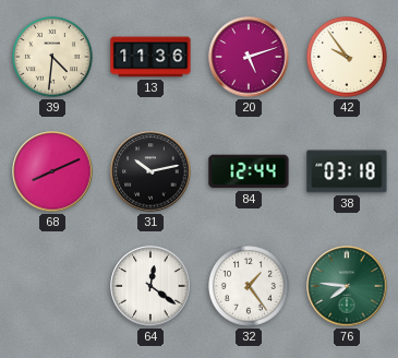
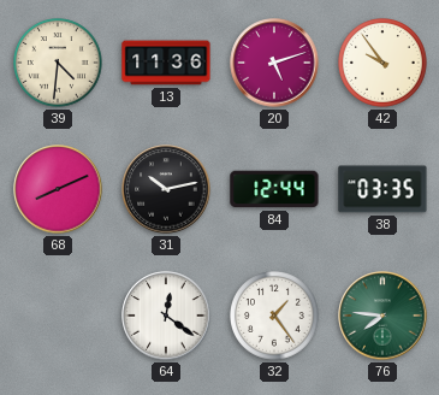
38: 03:18 -> 03:35 (382, 189)
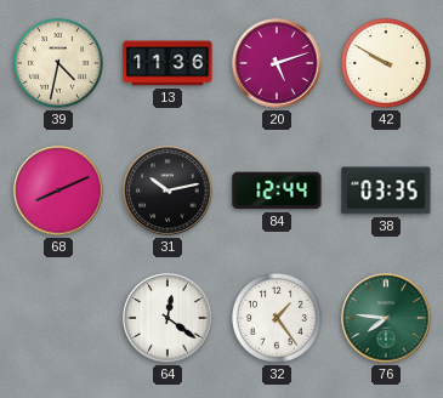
39: 4:31 -> 4:32 (59, 64)
42: 9:54 -> 9:50 (387, 64)
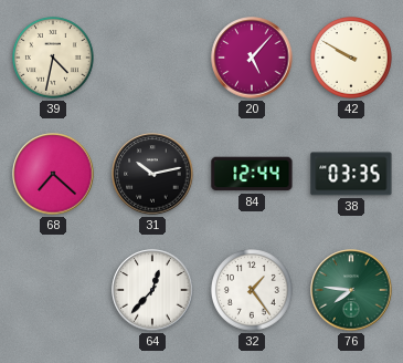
13: 11:36 -> none (167, 63)
20: 5:12 -> 5:07 (252, 58)
68: 8:11 -> 7:22 (53, 174)
64: 12:21 -> 12:37 (152, 290)
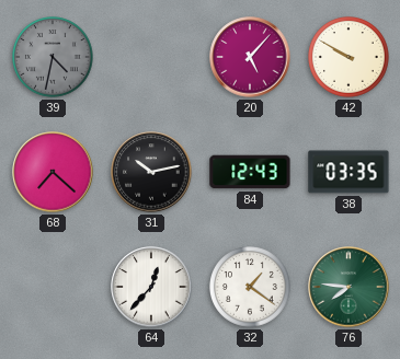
39 dial: cream -> grey (54, 58)
84: 12:44 -> 12:43 (250, 172)
32: 1:24 -> 1:21 (251, 288)
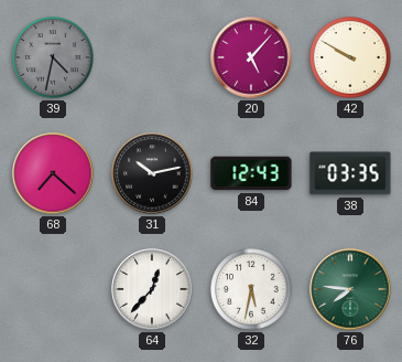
32: 1:21 -> 5:32 (252, 290)
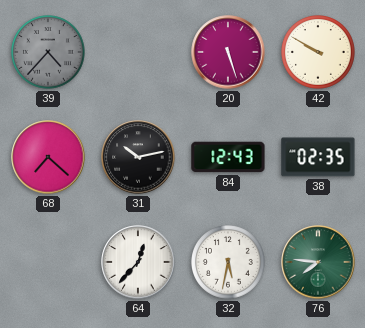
39: 4:32 -> 4:37 (49, 53)
20: 5:07 -> 5:27 (228, 52)
38: 03:35 -> 02:35 (318, 157)
